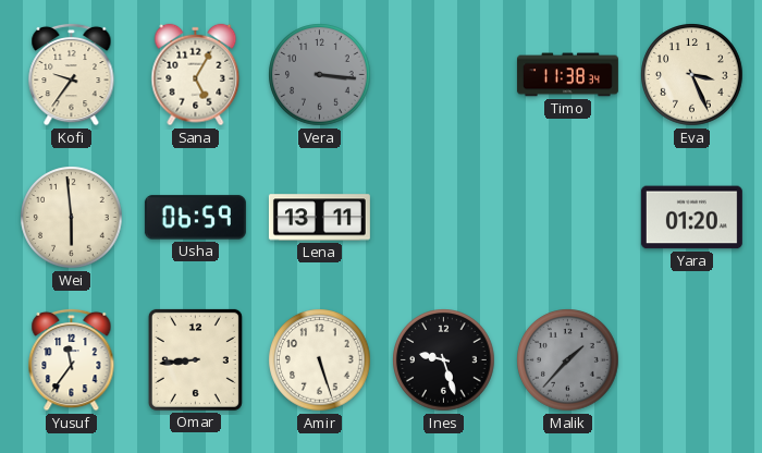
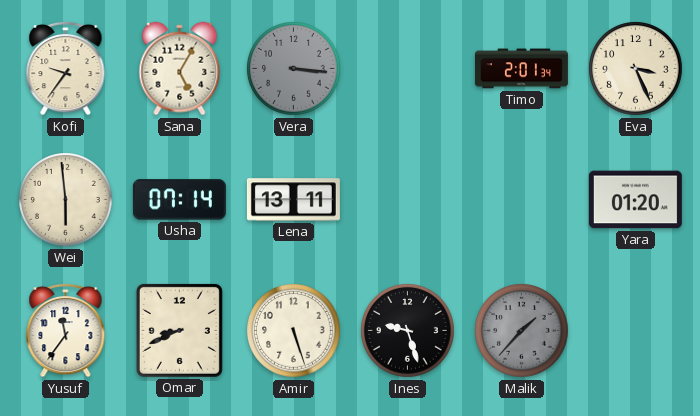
Timo: 11:38 -> 2:01 (521, 69)
Usha: 06:59 -> 07:14 (179, 200)
Omar: 8:44 -> 8:41 (179, 330)
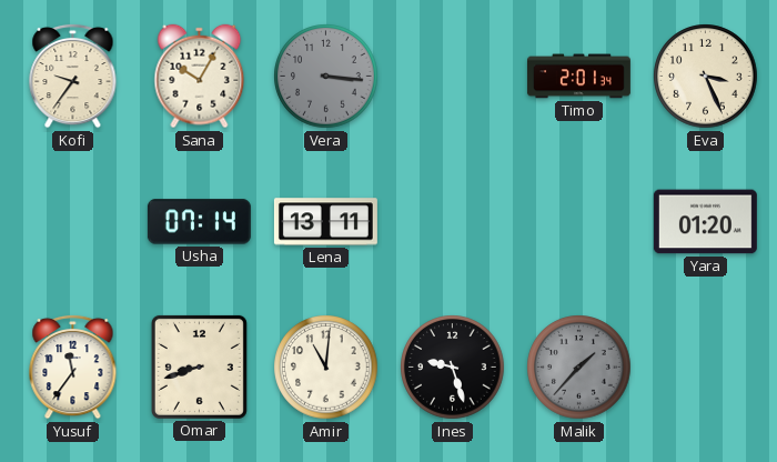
Sana: 5:05 -> 10:05 (200, 77)
Wei: 5:59 -> none (66, 200)
Omar: 8:41 -> 8:42 (199, 366)
Amir: 5:27 -> 11:01 (326, 368)
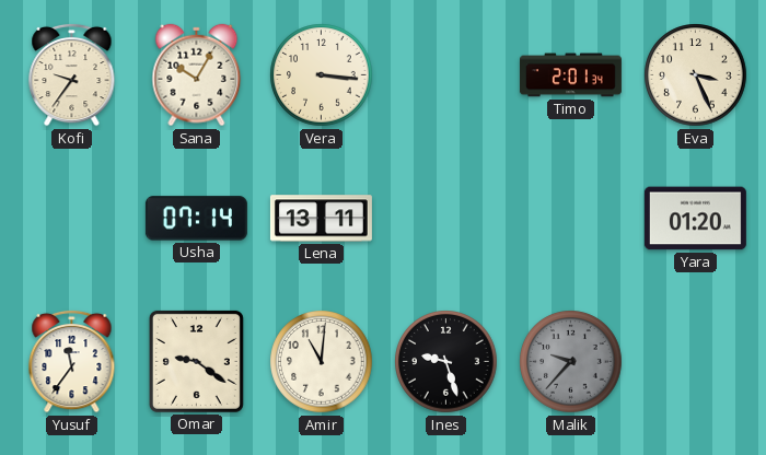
Vera dial: grey -> cream (322, 75)
Omar: 8:42 -> 9:21 (196, 361)
Malik: 1:37 -> 9:37 (571, 362)
